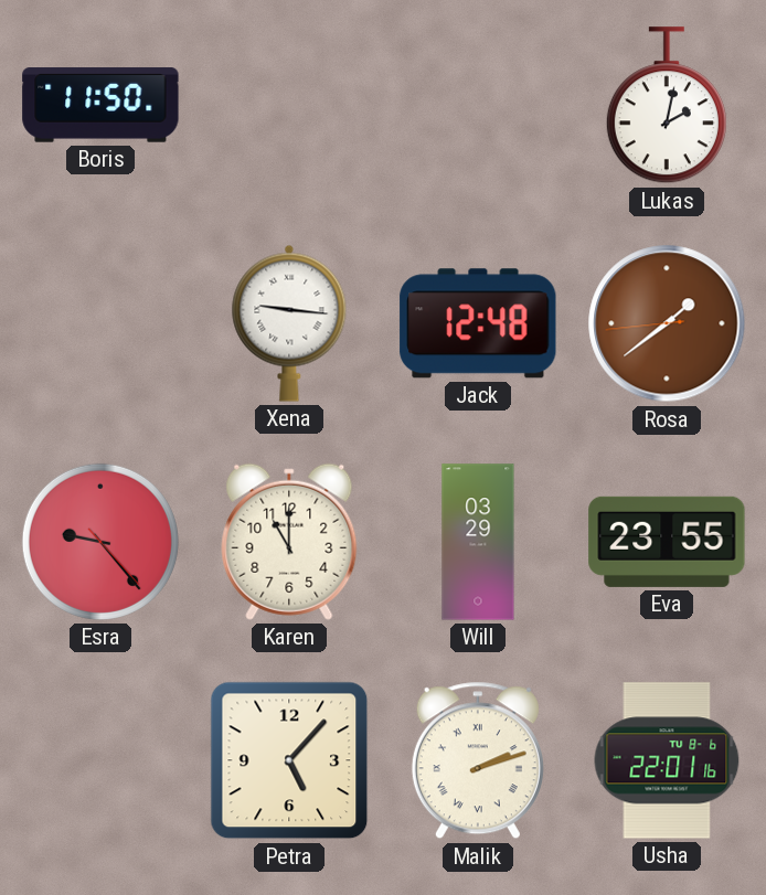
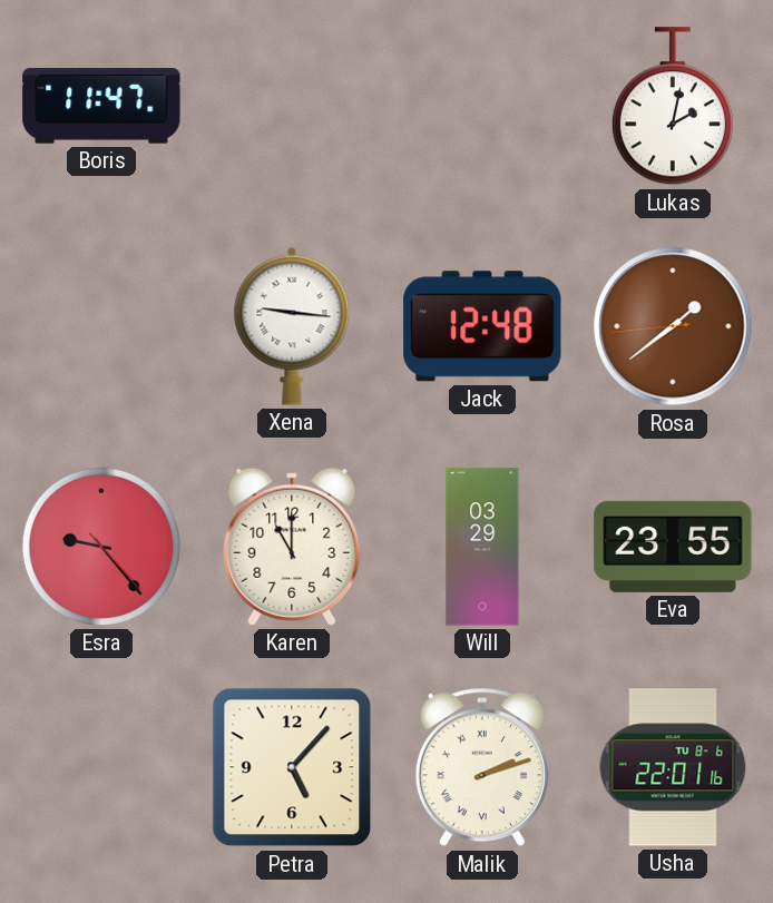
Boris: 11:50 -> 11:47 (101, 106)
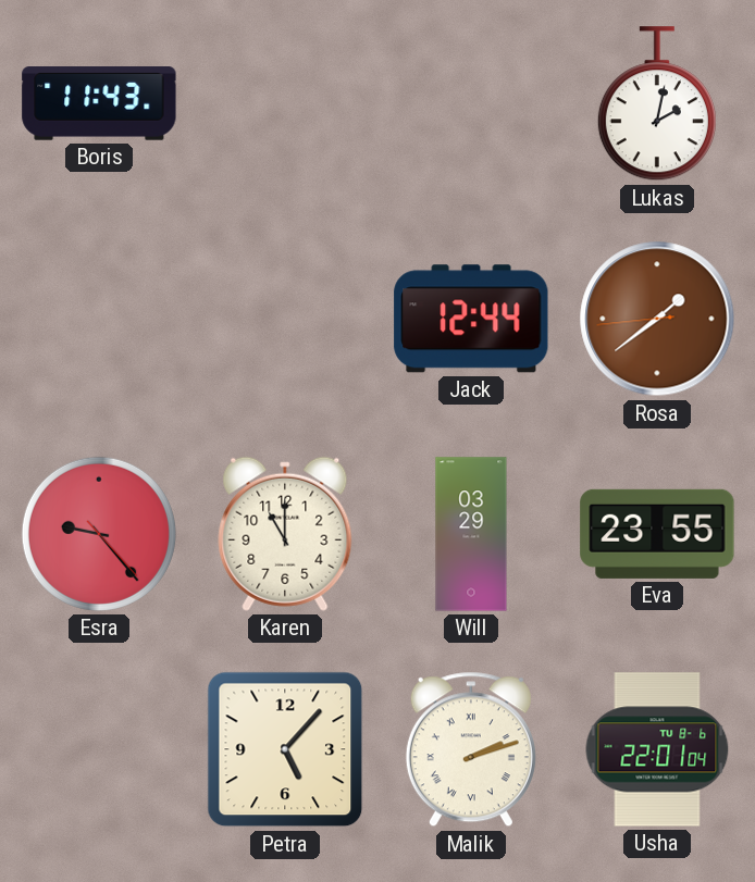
Boris: 11:47 -> 11:43 (99, 103)
Xena: 9:16 -> none (292, 326)
Jack: 12:48 -> 12:44 (471, 319)
Usha: 22:01:16 -> 22:01:04 (657, 749)
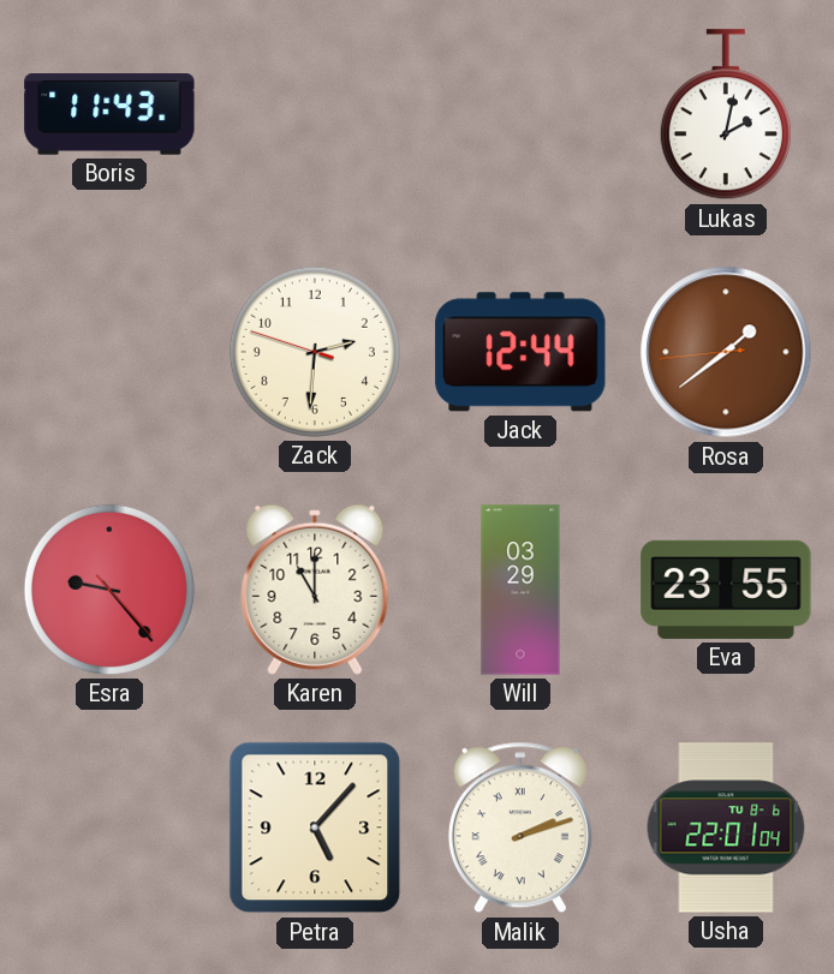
Zack: none -> 2:30 (315, 352)
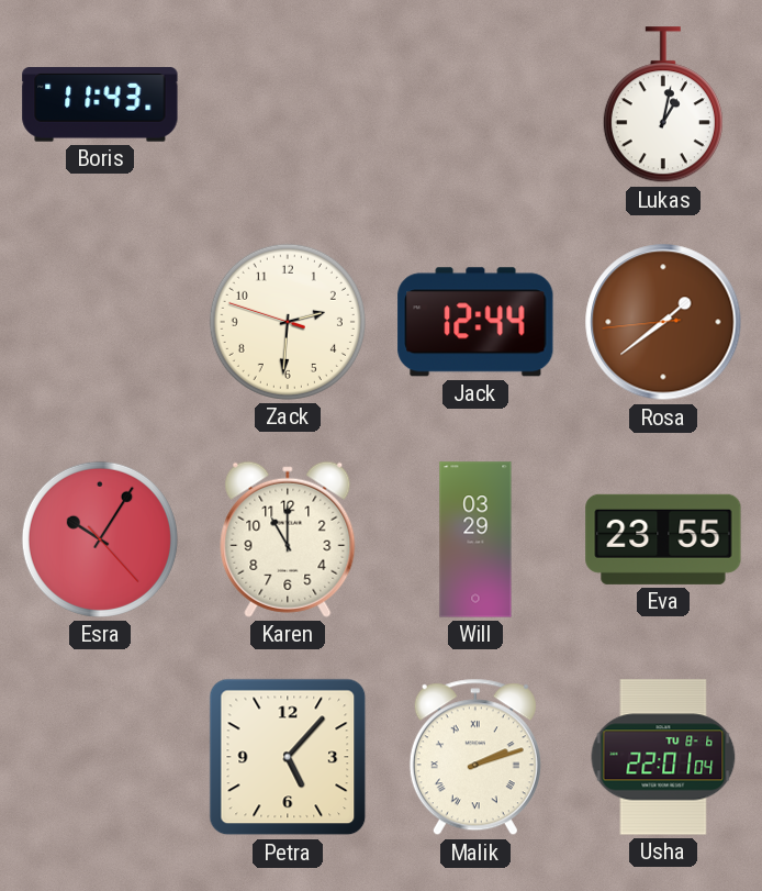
Lukas: 2:02 -> 1:02 (663, 105)
Esra: 9:23 -> 10:05 (100, 539)
